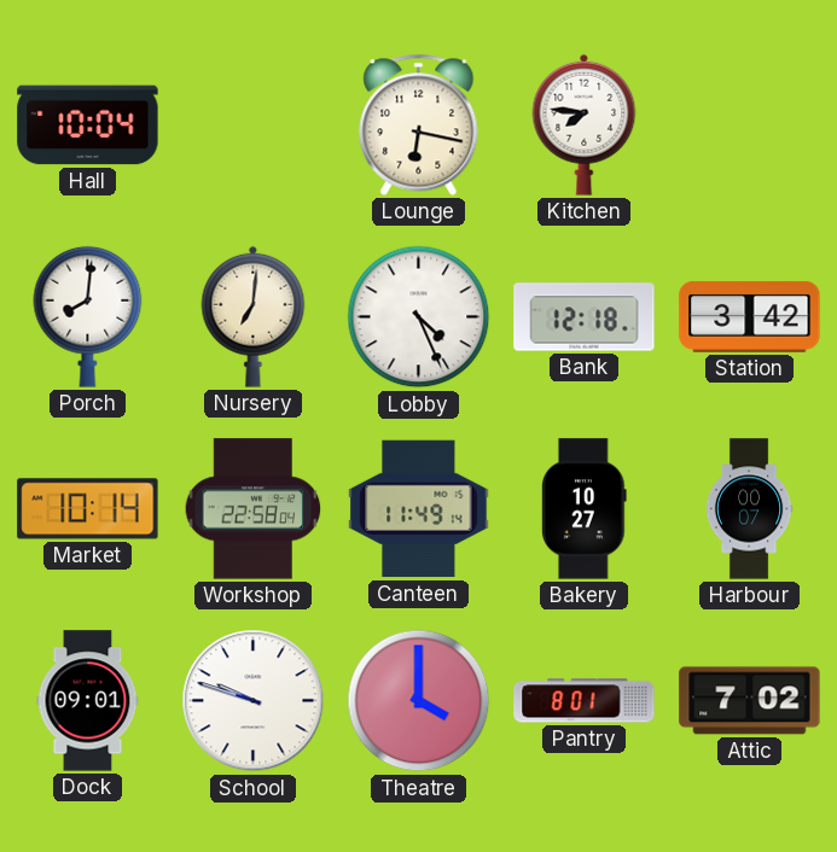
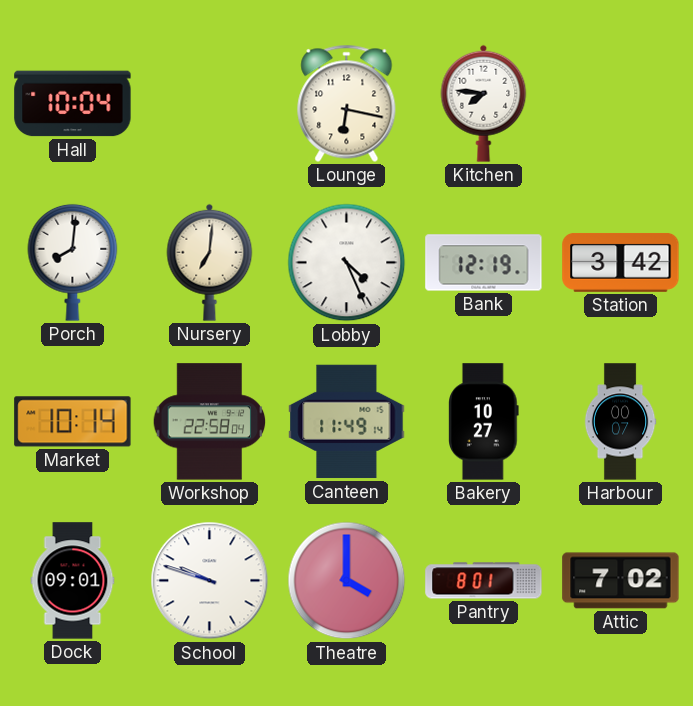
Bank: 12:18 -> 12:19 (484, 263)
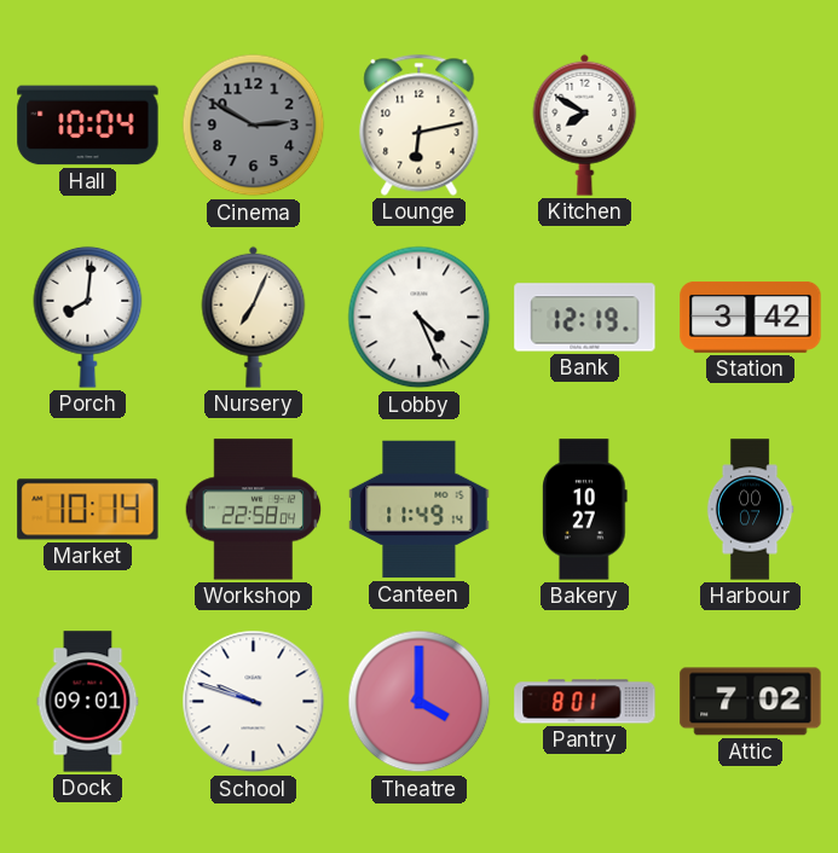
Cinema: none -> 2:50 (254, 126)
Lounge: 6:17 -> 6:13 (420, 124)
Kitchen: 7:46 -> 7:50 (585, 124)
Nursery: 7:01 -> 7:04 (254, 317)
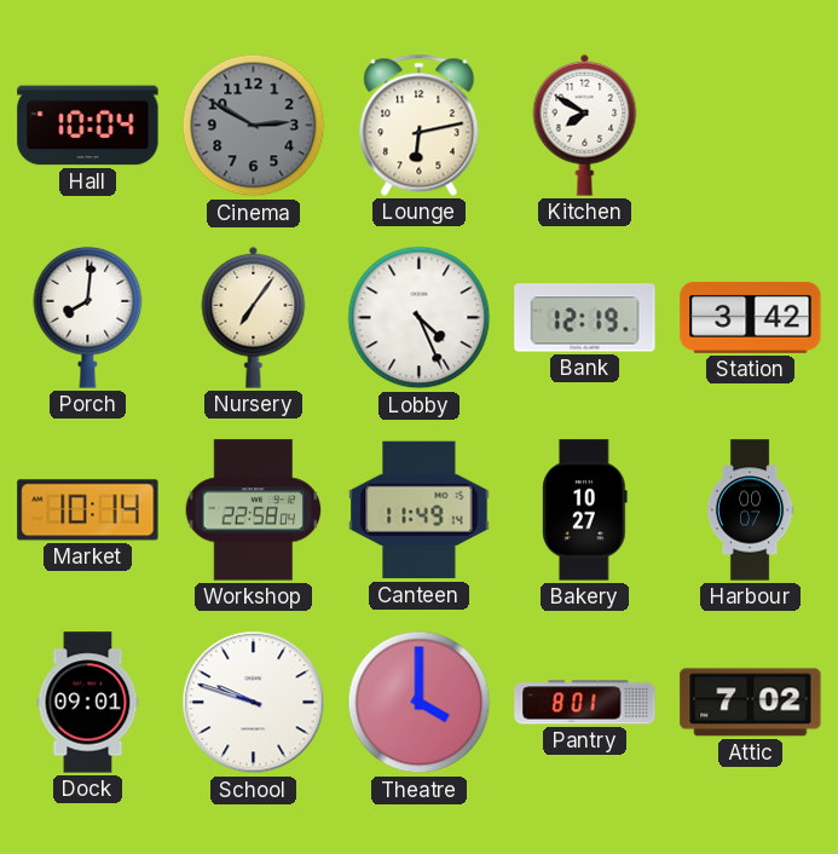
Nursery: 7:04 -> 7:06 (254, 317)
